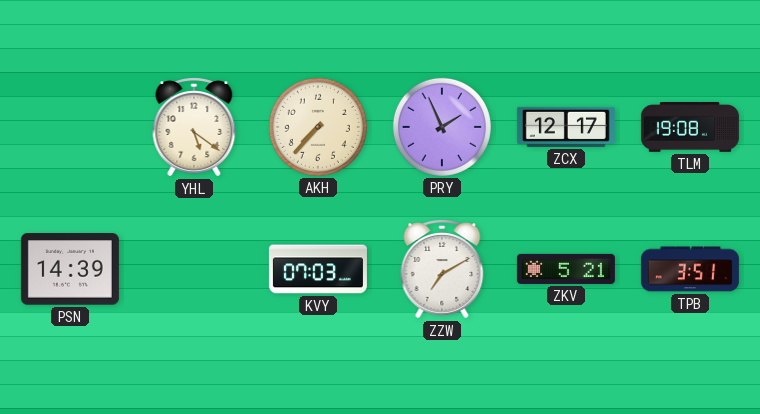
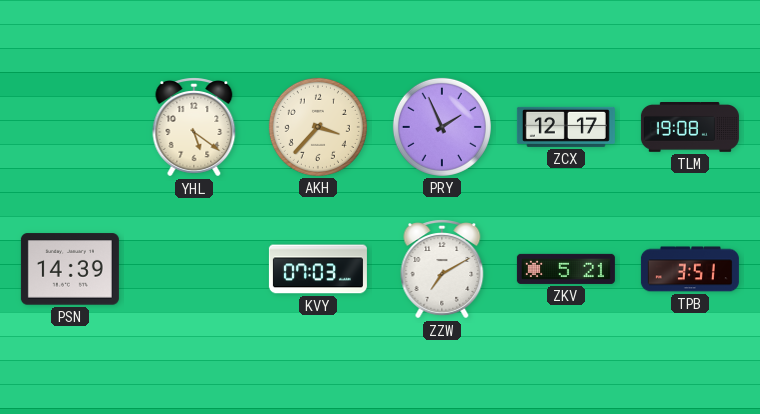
AKH: 7:37 -> 3:37 (318, 127)
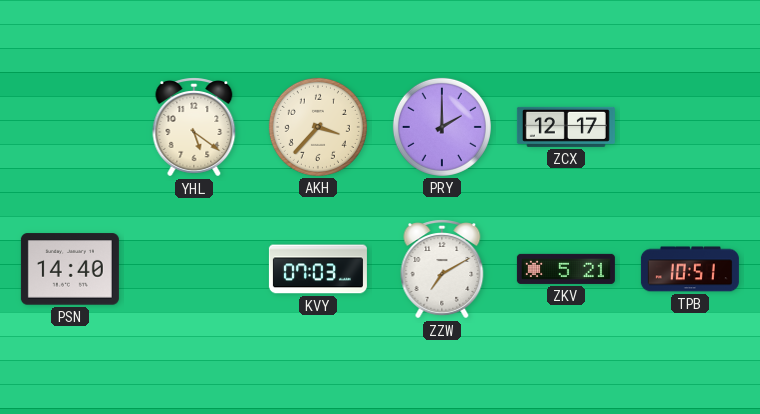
PRY: 1:56 -> 2:00 (442, 127)
TLM: 19:08 -> none (690, 128)
PSN: 14:39 -> 14:40 (70, 269)
TPB: 3:51 -> 10:51 (690, 269)
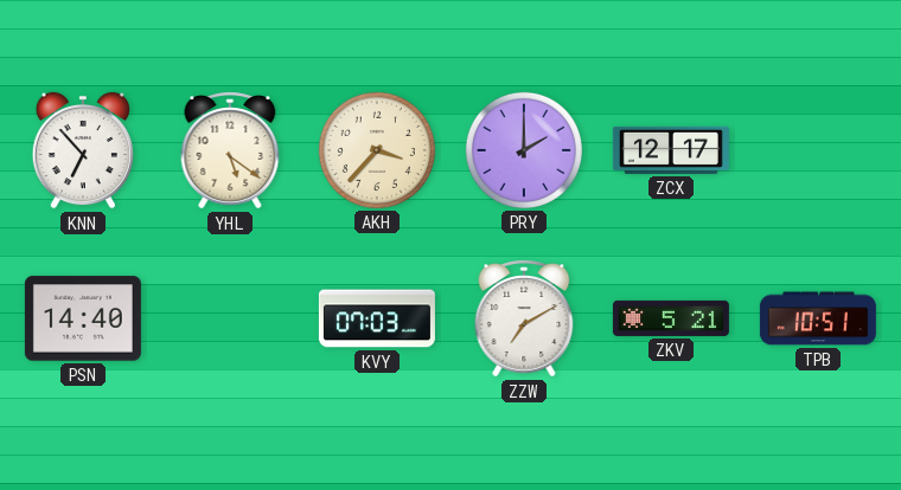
KNN: none -> 6:53 (83, 150)
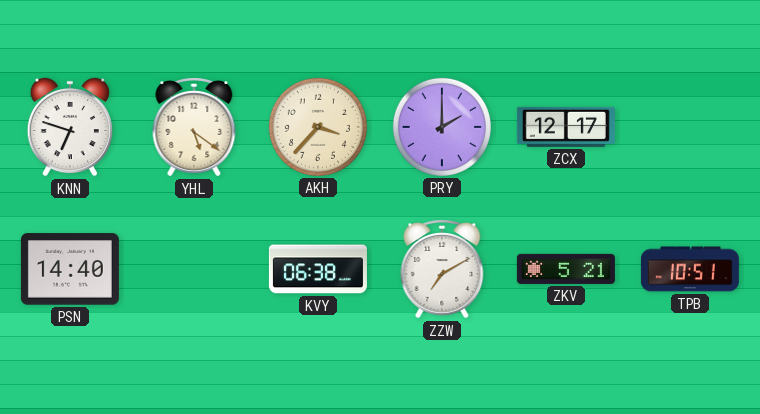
KNN: 6:53 -> 6:48 (70, 127)
KVY: 07:03 -> 06:38 (318, 269)
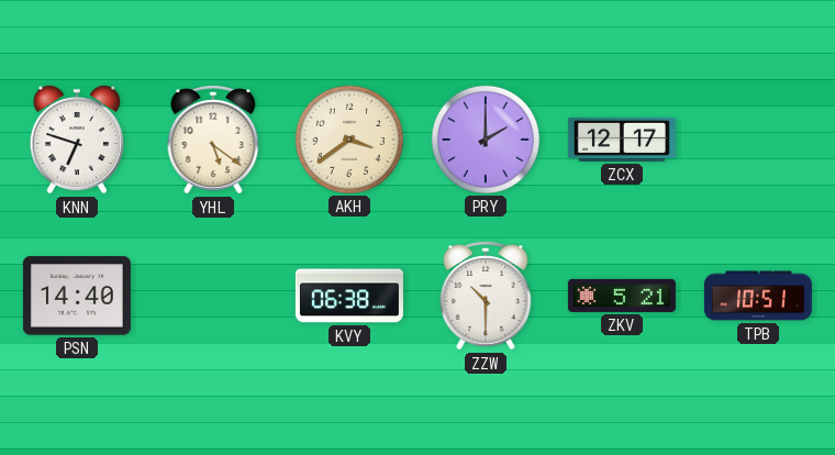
AKH: 3:37 -> 3:39 (349, 140)
ZZW: 7:10 -> 10:30 (486, 296)
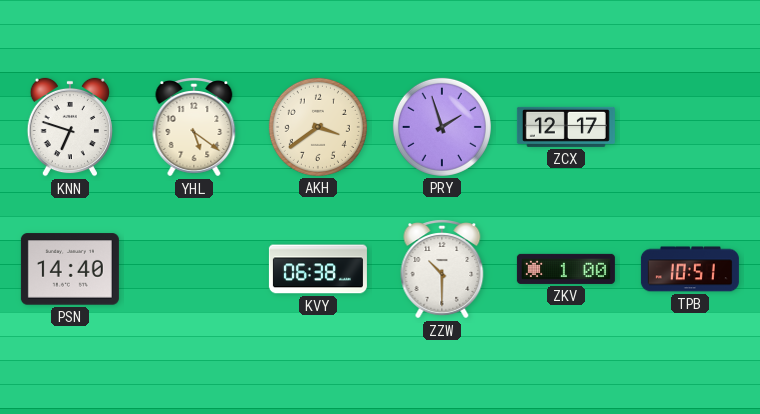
PRY: 2:00 -> 1:57 (442, 127)
ZKV: 5:21 -> 1:00 (566, 269)
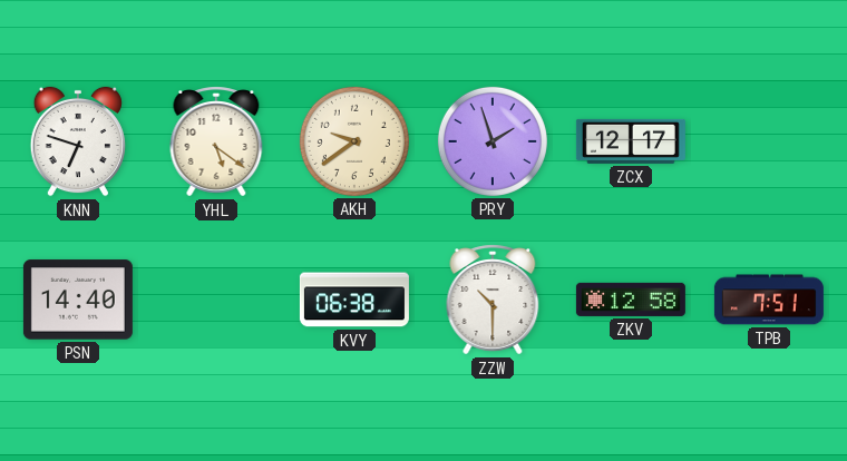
AKH: 3:39 -> 9:39 (354, 141)
ZKV: 1:00 -> 12:58 (631, 300)
TPB: 10:51 -> 7:51 (769, 300)
